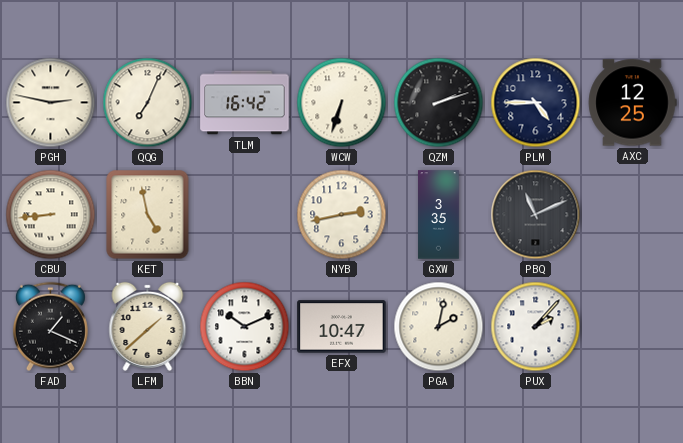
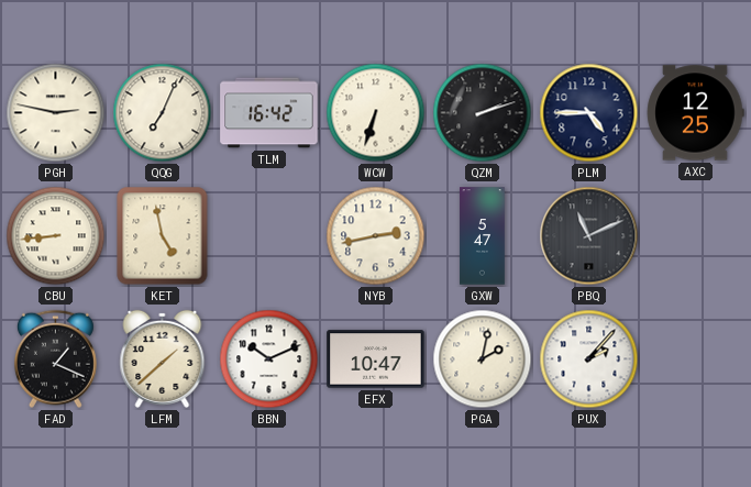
GXW: 3:35 -> 5:47 (483, 236)
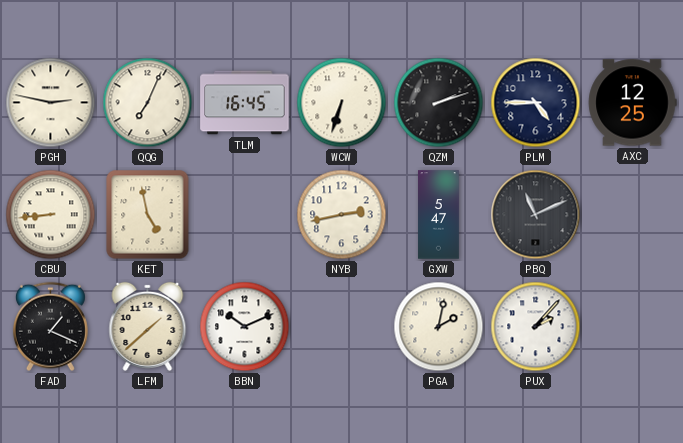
TLM: 16:42 -> 16:45 (245, 103)
EFX: 10:47 -> none (376, 359)
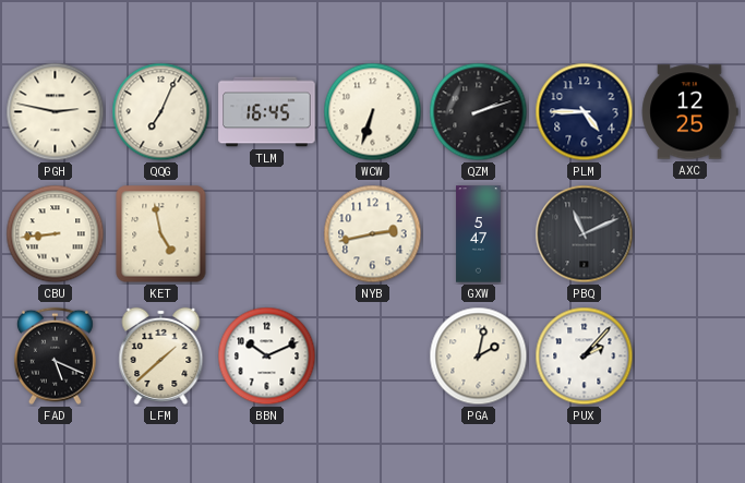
FAD: 1:19 -> 5:19 (55, 357)
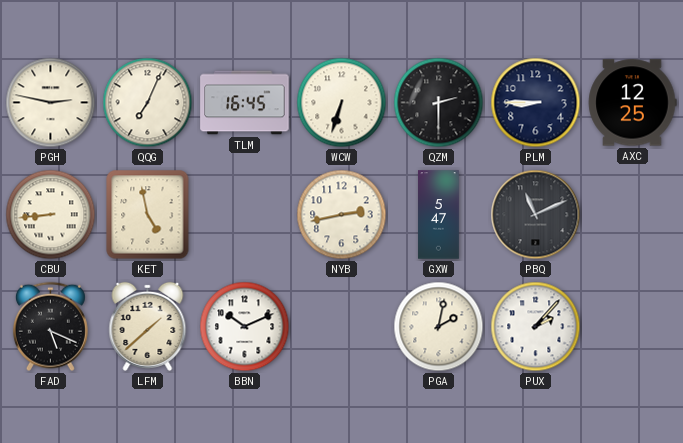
QZM: 2:12 -> 2:30 (439, 103)
PLM: 4:45 -> 8:45 (536, 103)
